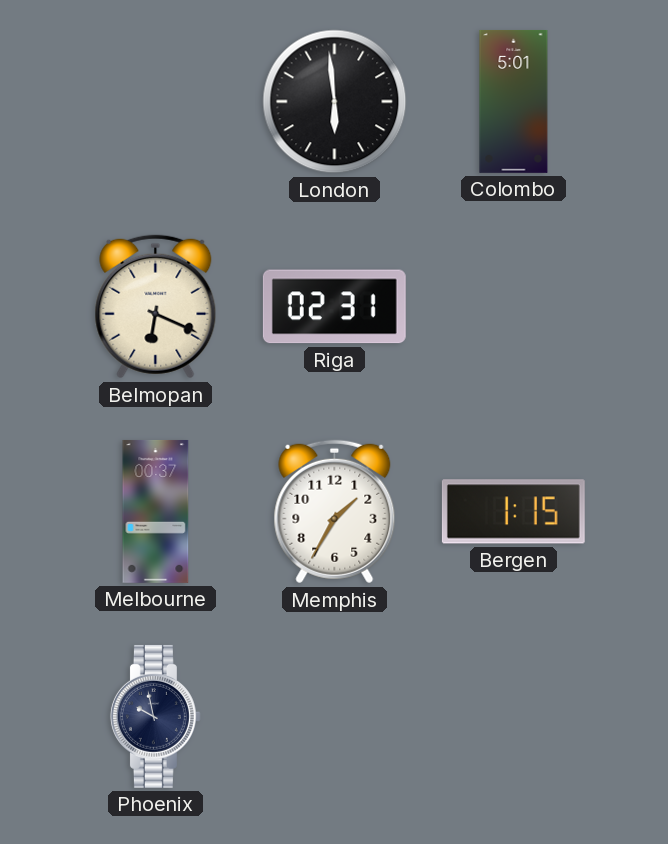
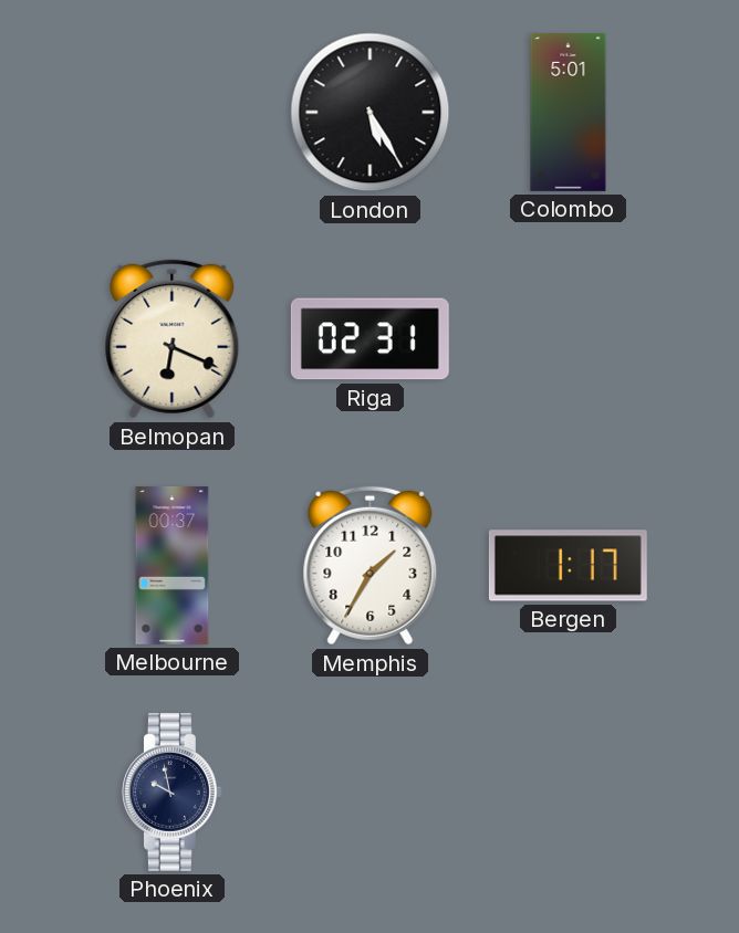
London: 5:59 -> 5:25 (371, 113)
Bergen: 1:15 -> 1:17 (568, 566)
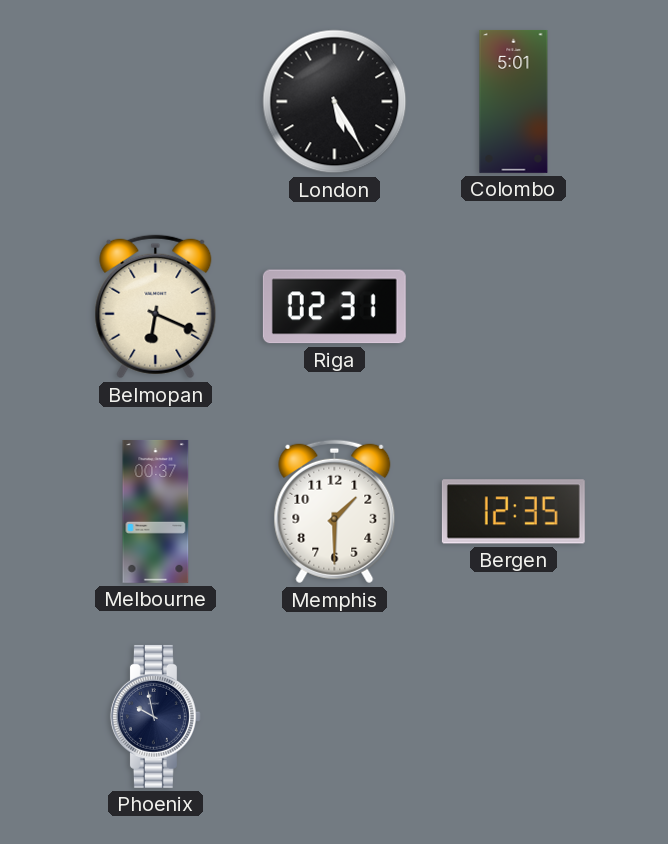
Memphis: 1:35 -> 1:30 (335, 512)
Bergen: 1:17 -> 12:35 (513, 512)
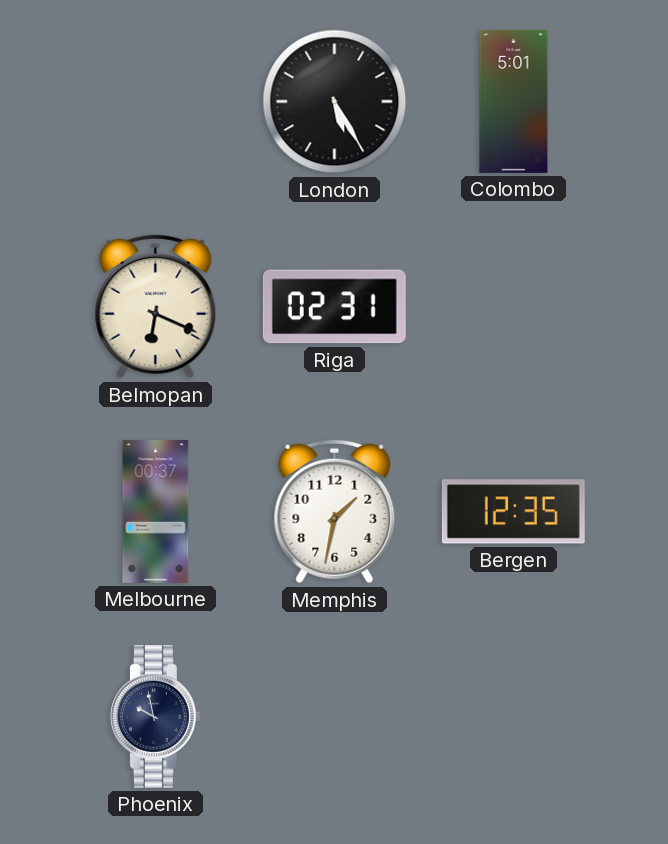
Memphis: 1:30 -> 1:32 (335, 512)
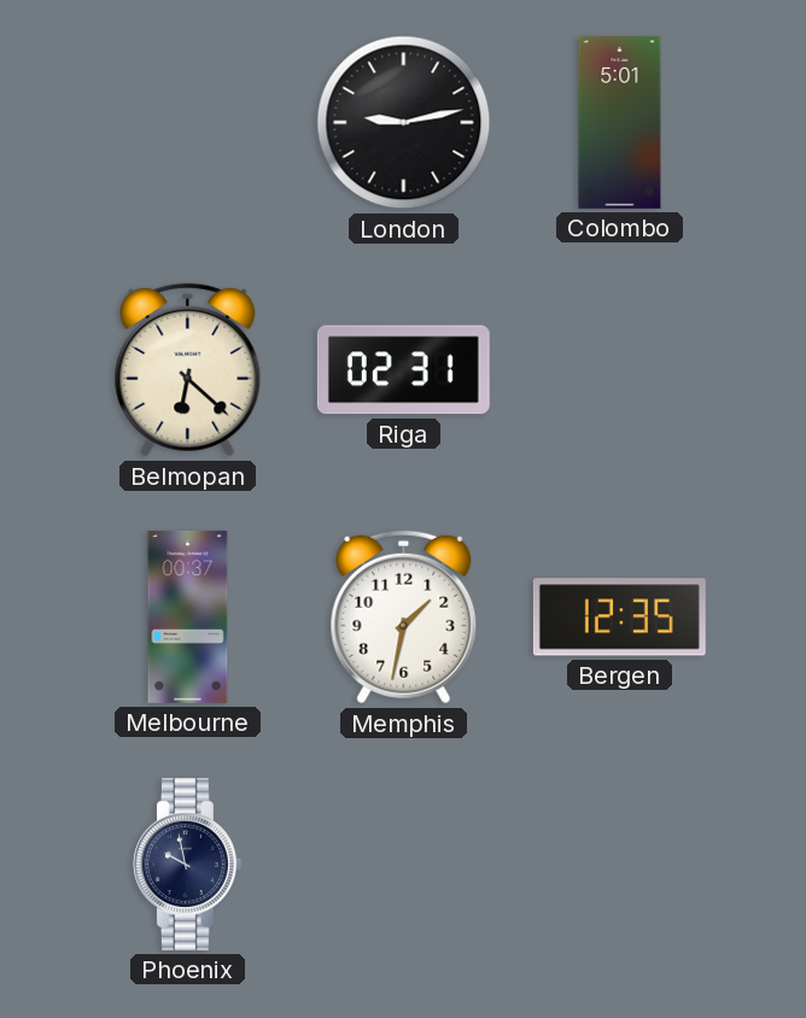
London: 5:25 -> 9:13 (404, 123)
Belmopan: 6:19 -> 6:22 (188, 370)
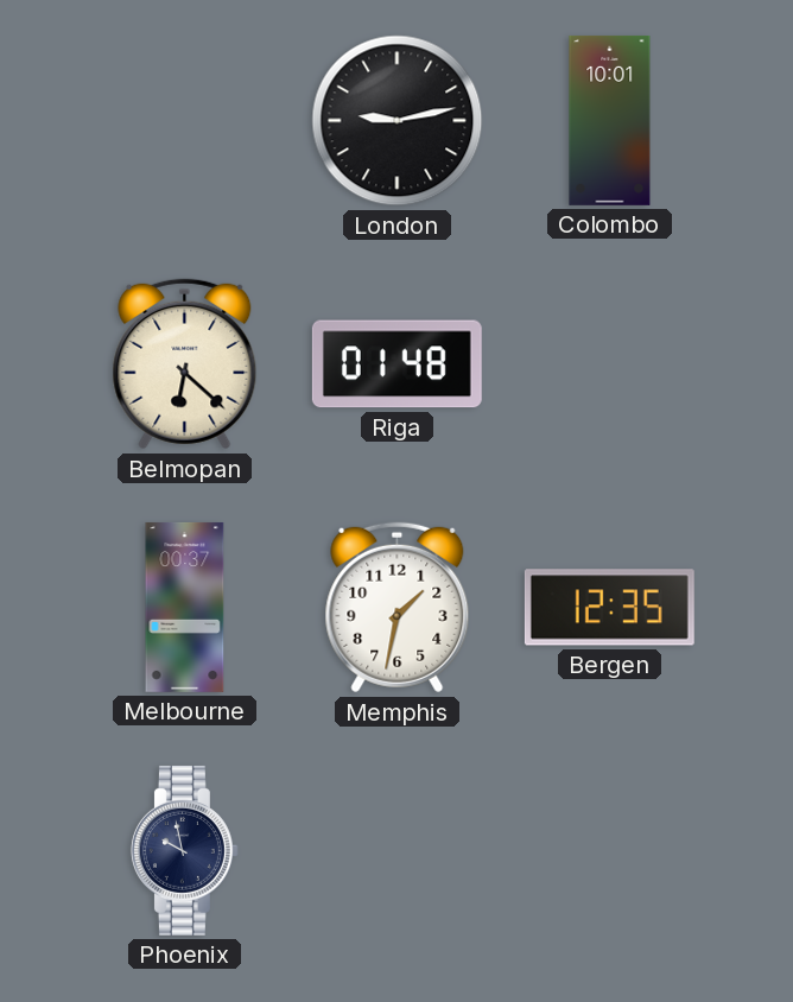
Colombo: 5:01 -> 10:01 (610, 120)
Riga: 02:31 -> 01:48 (396, 364)
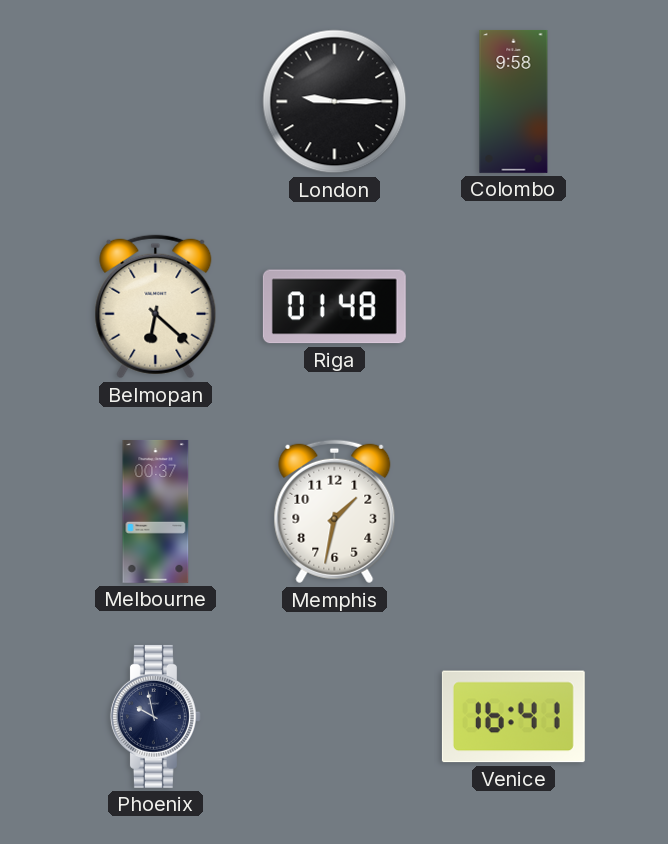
London: 9:13 -> 9:15 (335, 102)
Colombo: 10:01 -> 9:58 (514, 101)
Bergen: 12:35 -> none (609, 608)
Venice: none -> 16:41 (513, 717)
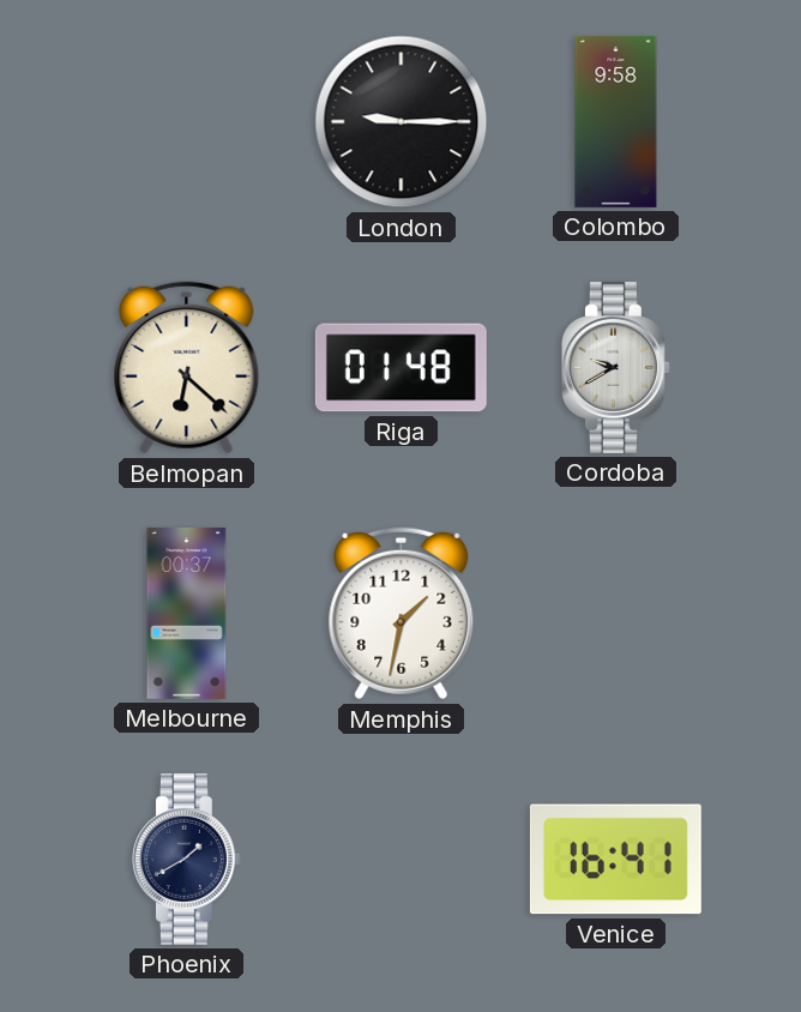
Cordoba: none -> 9:40 (615, 367)
Phoenix: 9:58 -> 1:40 (186, 859)
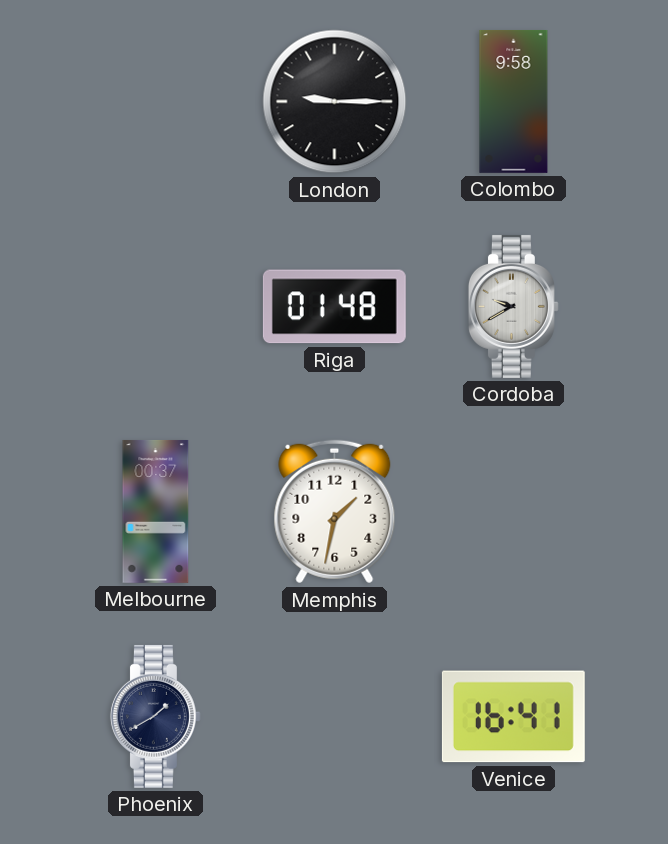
Belmopan: 6:22 -> none (187, 368)
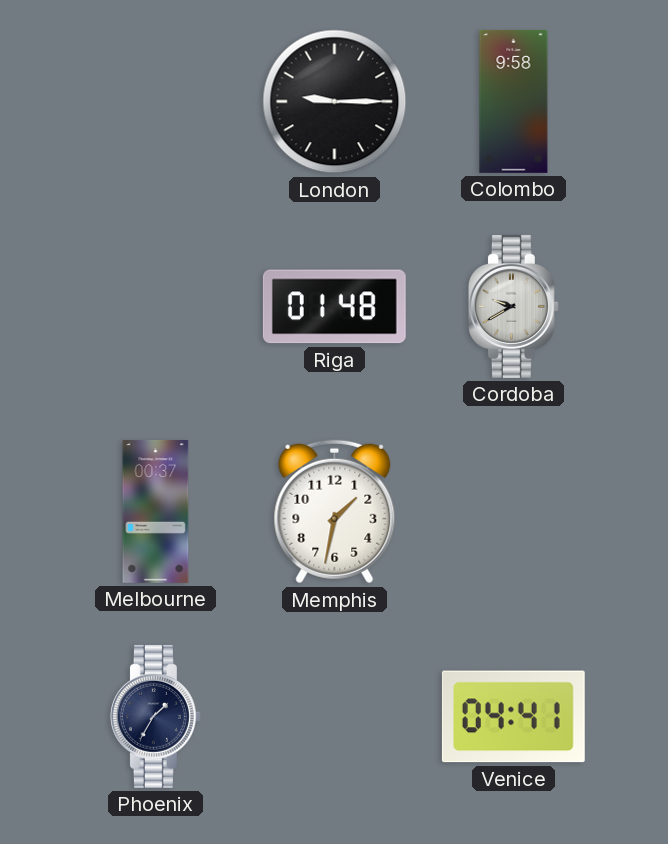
Phoenix: 1:40 -> 1:35 (155, 716)
Venice: 16:41 -> 04:41 (513, 717)
